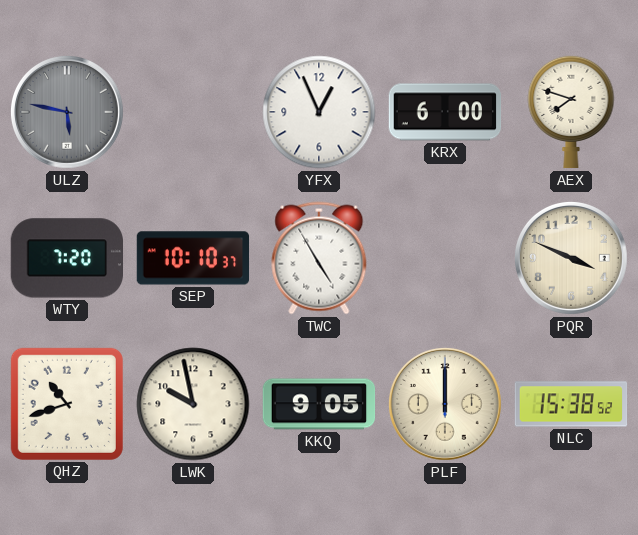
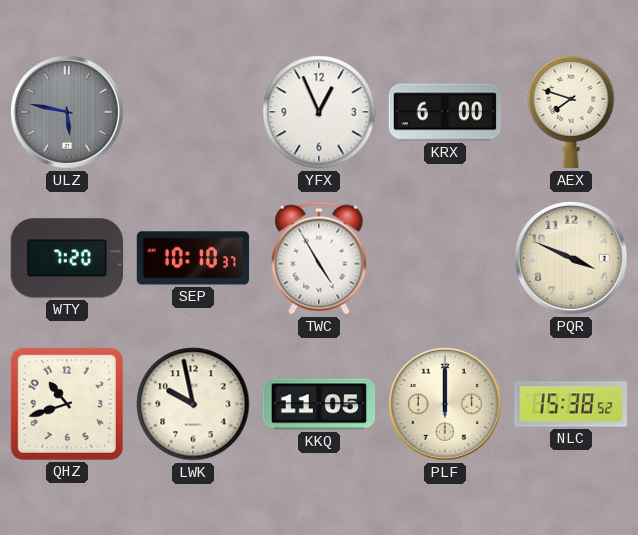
KKQ: 9:05 -> 11:05 (319, 404)
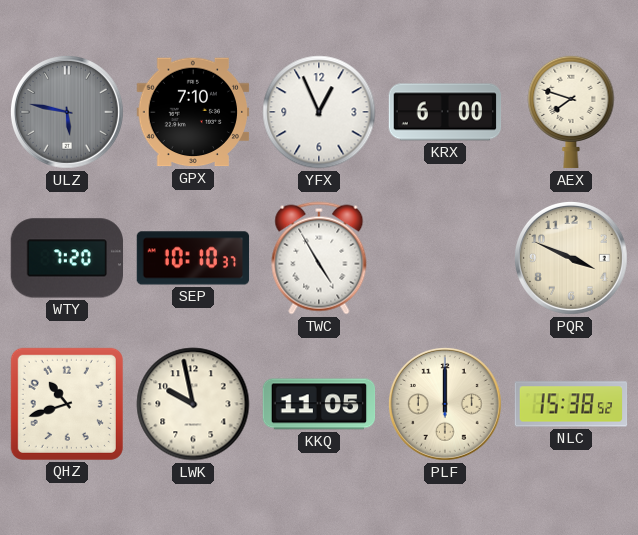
GPX: none -> 7:10 (193, 112)
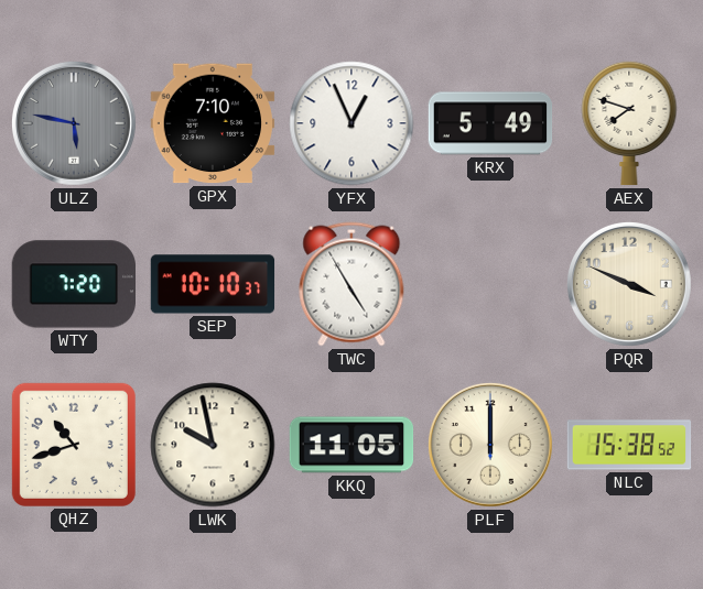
KRX: 6:00 -> 5:49 (490, 123)
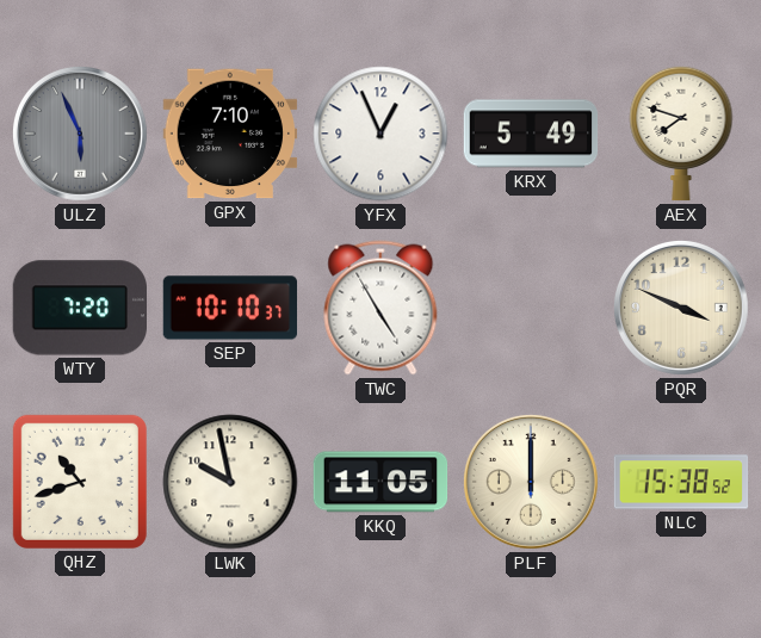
ULZ: 5:47 -> 5:56 (80, 134)
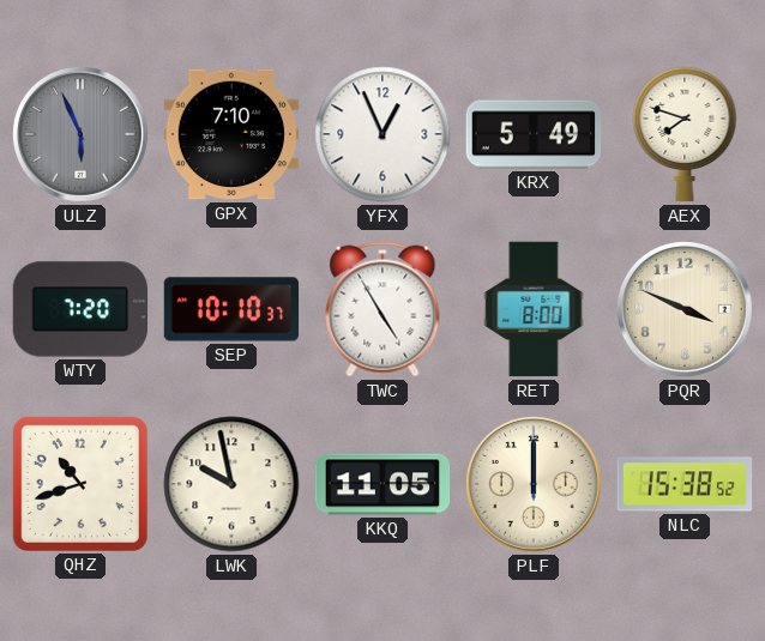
RET: none -> 8:00 (534, 309)
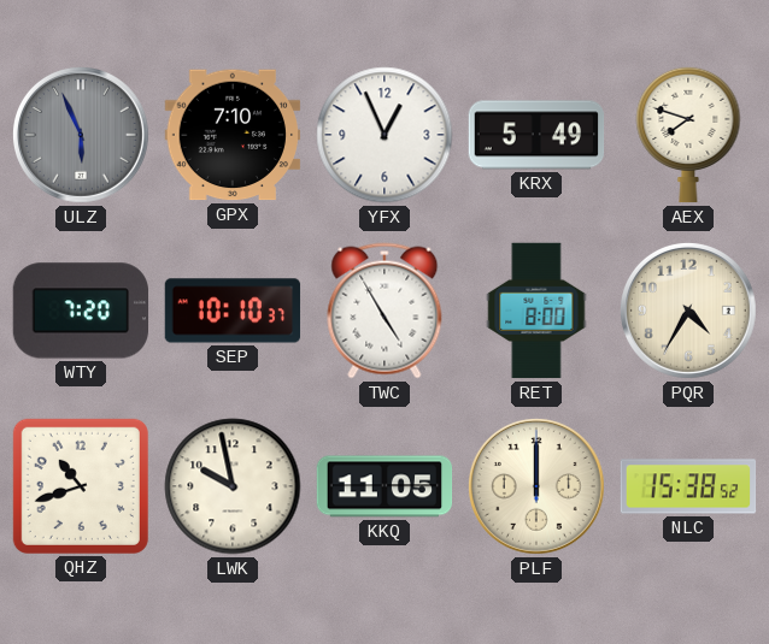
PQR: 3:49 -> 4:35 (688, 311)
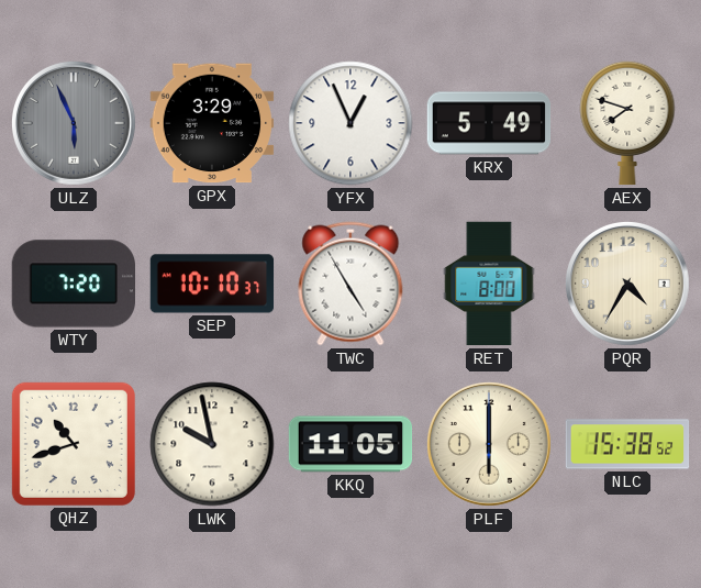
GPX: 7:10 -> 3:29 (212, 123)
PLF: 12:00 -> 6:00 (489, 444)
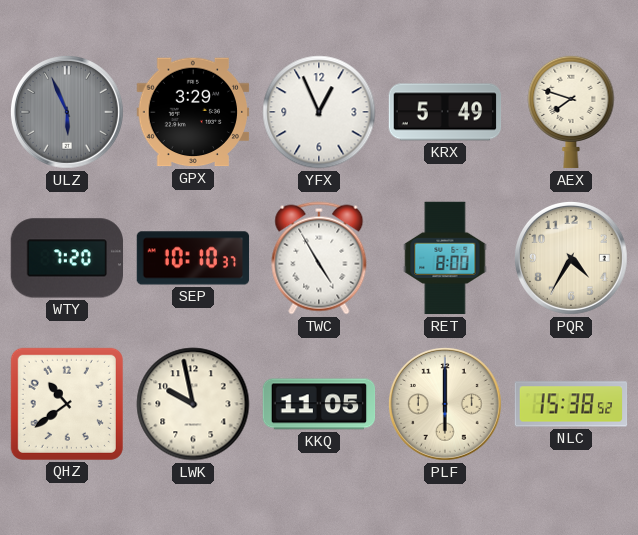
QHZ: 10:42 -> 10:39 (67, 404)
